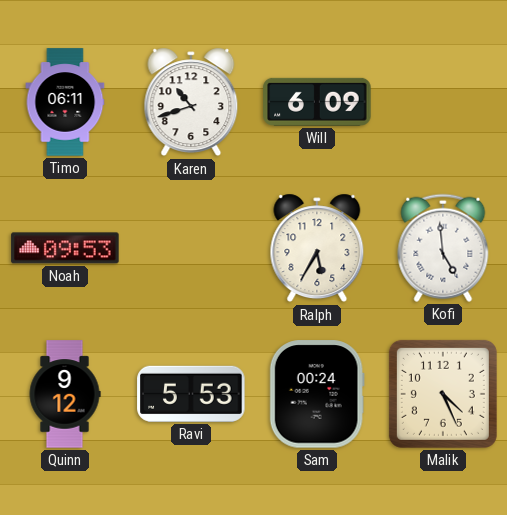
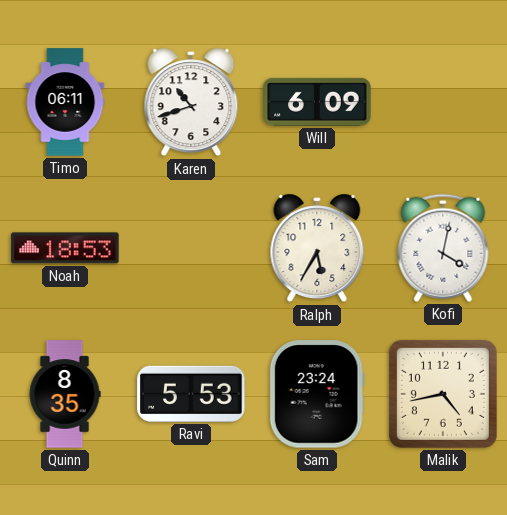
Noah: 09:53 -> 18:53 (65, 248)
Kofi: 4:59 -> 4:02 (443, 248)
Quinn: 9:12 -> 8:35 (65, 394)
Sam: 00:24 -> 23:24 (317, 394)
Malik: 4:26 -> 4:43 (443, 394)
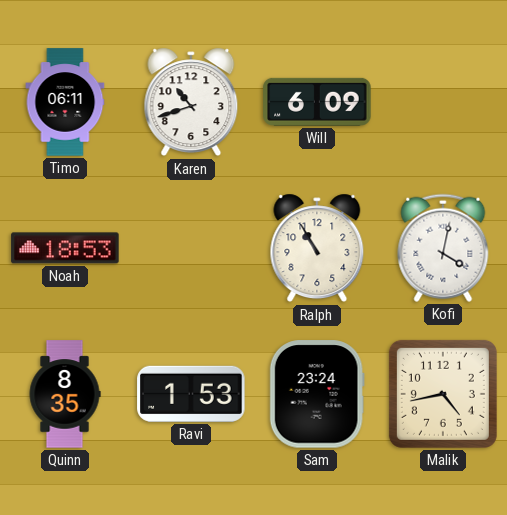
Ralph: 5:35 -> 10:55 (317, 248)
Ravi: 5:53 -> 1:53 (191, 394)
